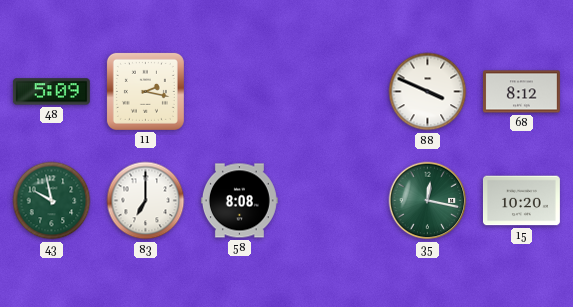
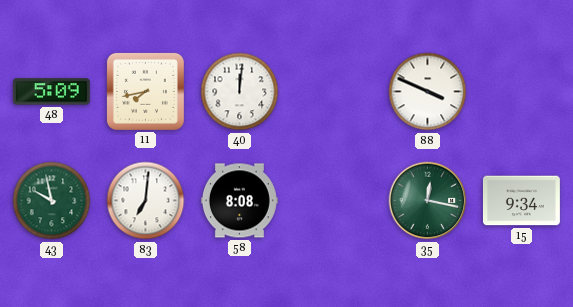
11: 2:17 -> 7:43 (145, 91)
40: none -> 12:01 (240, 92)
68: 8:12 -> none (521, 92)
83: 7:00 -> 7:01 (146, 201)
15: 10:20 -> 9:34 (521, 201)
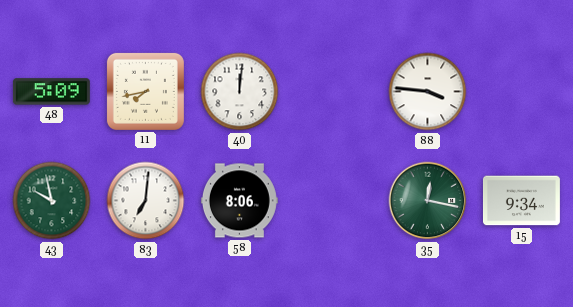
88: 3:49 -> 3:46 (428, 92)
58: 8:08 -> 8:06 (239, 201)
